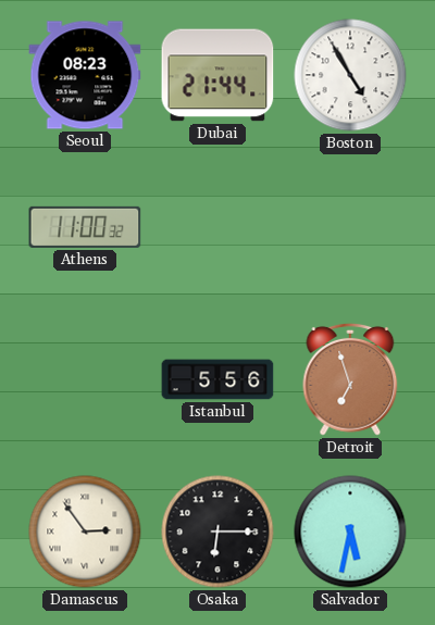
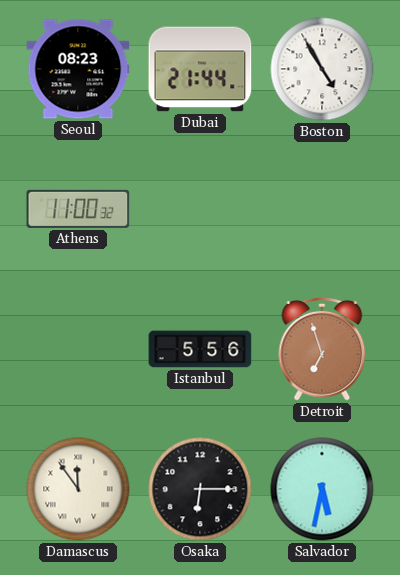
Damascus: 2:54 -> 11:54 (78, 489)
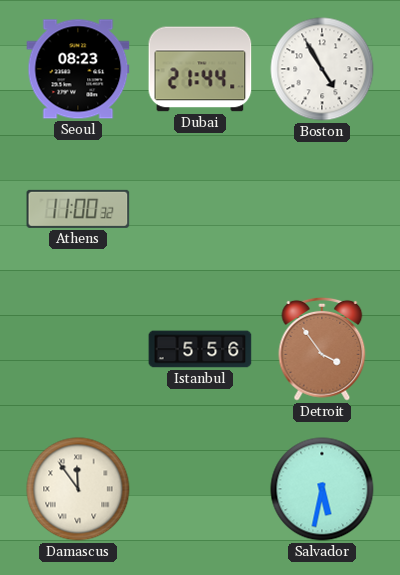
Detroit: 6:57 -> 3:54 (322, 349)
Osaka: 6:15 -> none (200, 489)
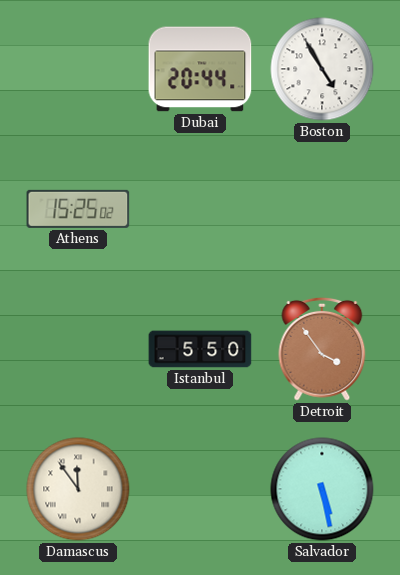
Seoul: 08:23 -> none (78, 69)
Dubai: 21:44 -> 20:44 (200, 69)
Athens: 11:00 -> 15:25 (78, 209)
Istanbul: 5:56 -> 5:50 (200, 349)
Salvador: 5:32 -> 5:28 (322, 489)
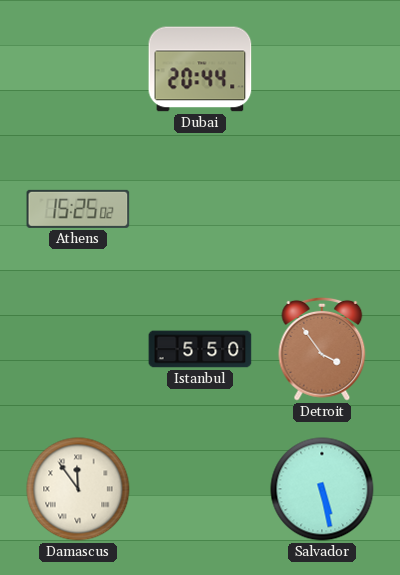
Boston: 4:55 -> none (322, 69)
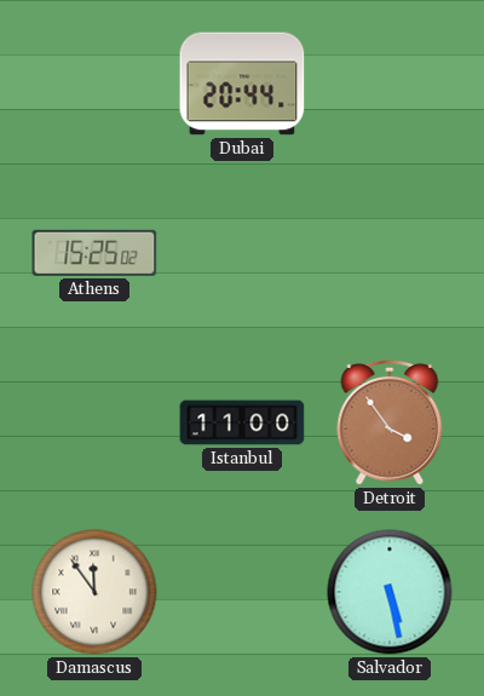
Istanbul: 5:50 -> 11:00 (242, 422)
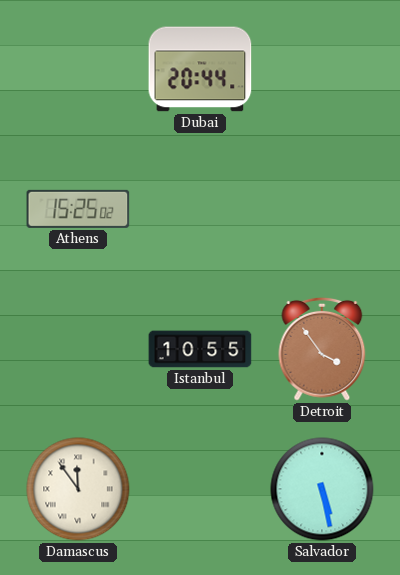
Istanbul: 11:00 -> 10:55 (200, 349)
